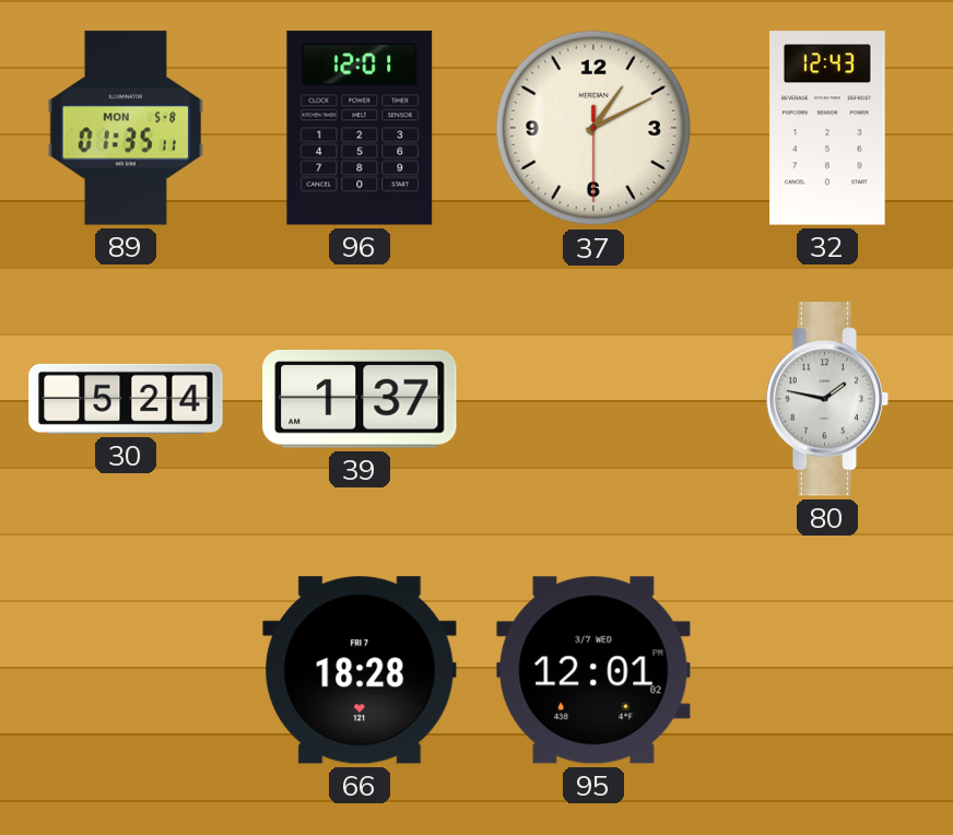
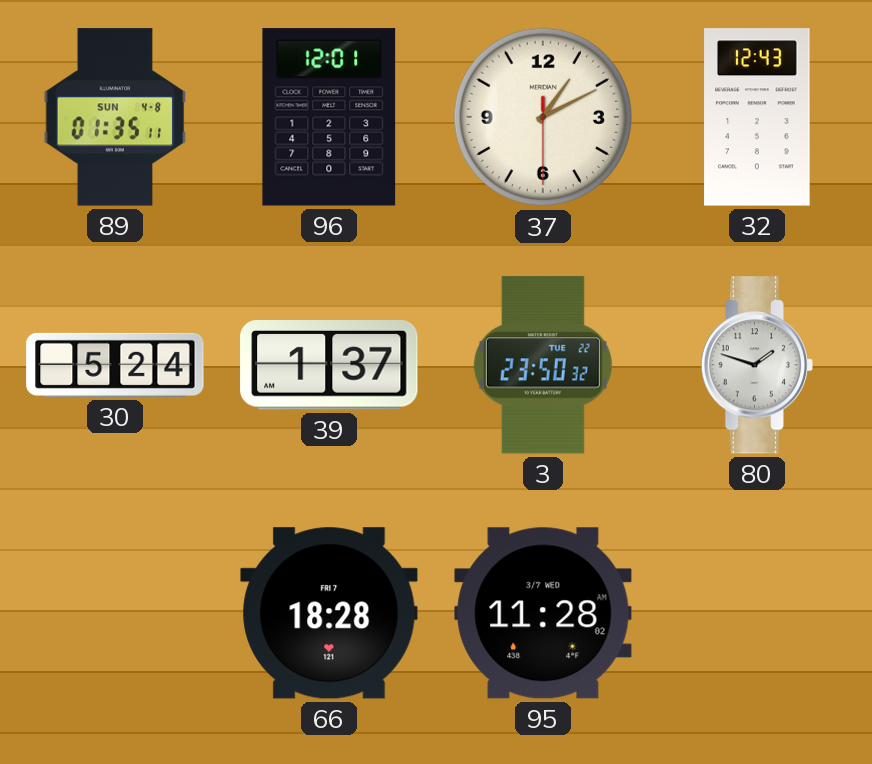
89 date: MON 5-8 -> SUN 4-8 (115, 117)
3: none -> 23:50 (543, 365)
80: 1:47 -> 1:48 (757, 365)
95: 12:01 -> 11:28 (543, 613)
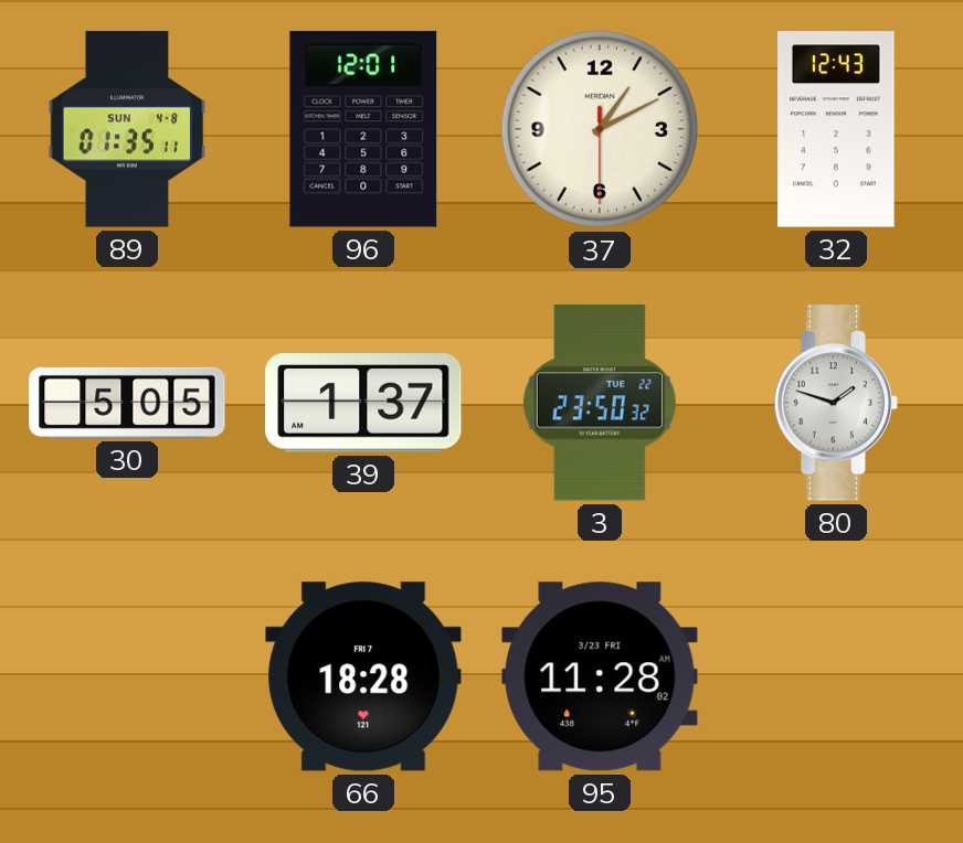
30: 5:24 -> 5:05 (127, 403)
95 date: 3/7 WED -> 3/23 FRI (600, 676)
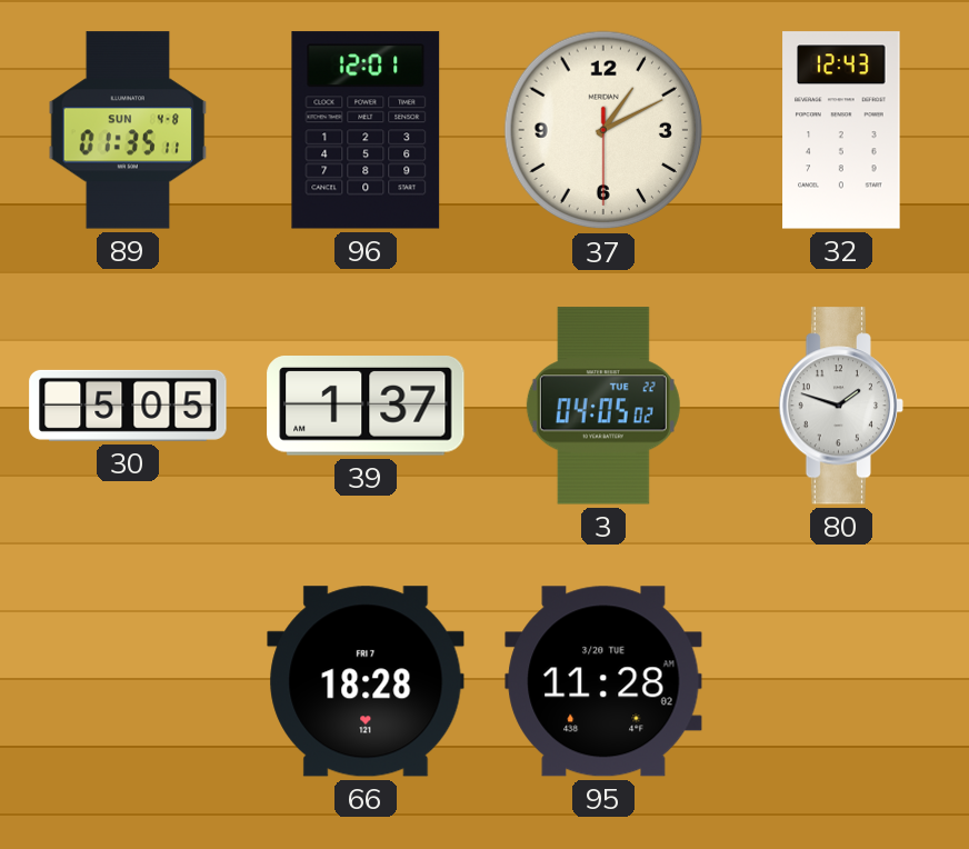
3: 23:50 -> 04:05 (603, 406)
95 date: 3/23 FRI -> 3/20 TUE (603, 681)
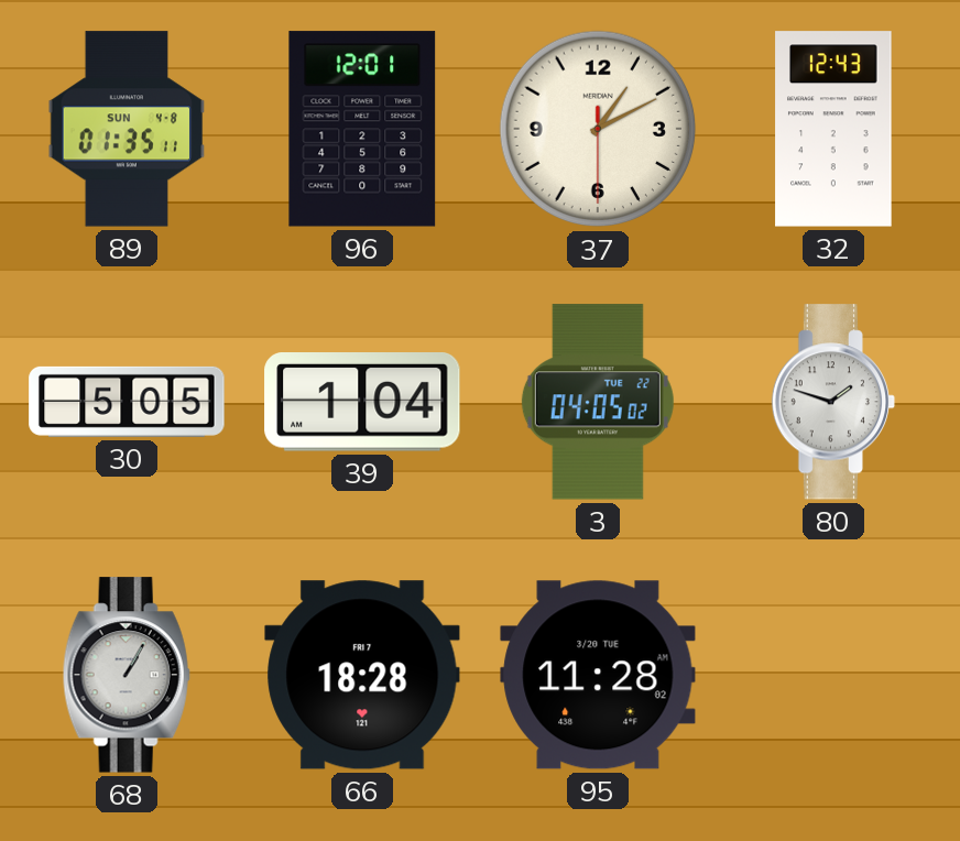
39: 1:37 -> 1:04 (362, 403)
68: none -> 1:05 (127, 675)
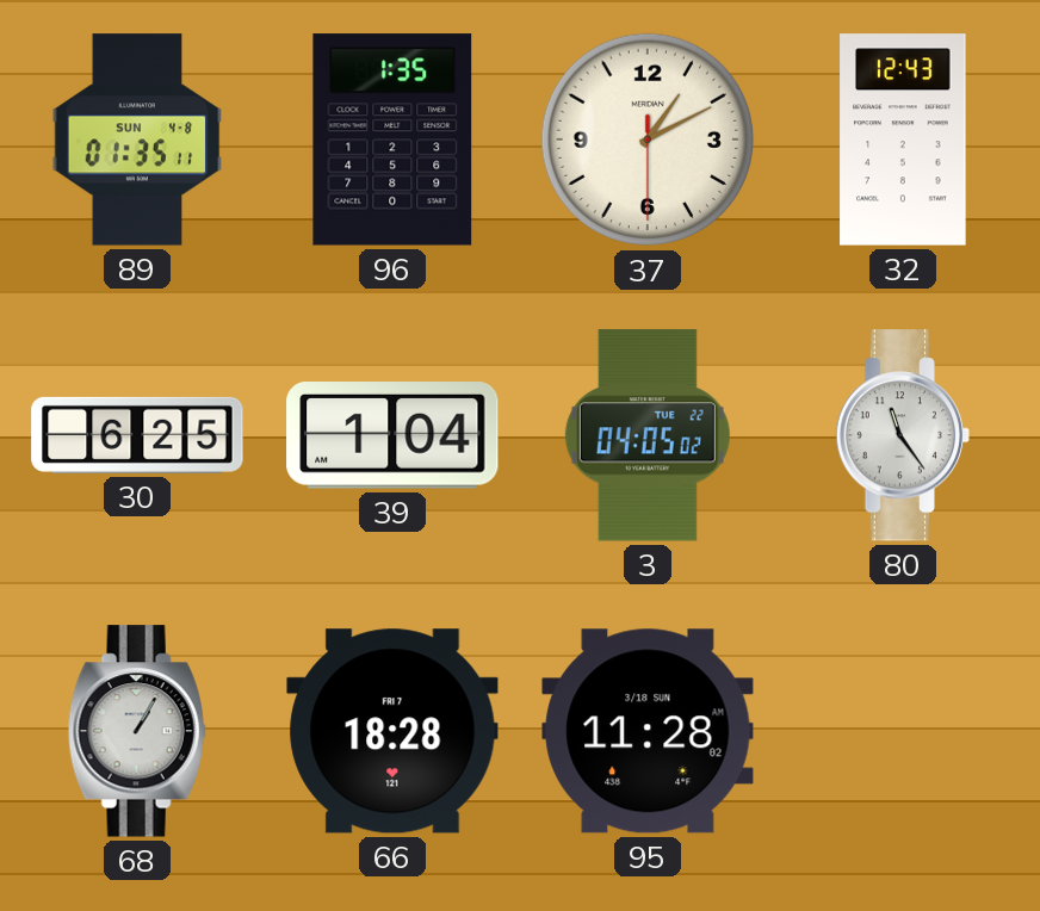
96: 12:01 -> 1:35 (392, 140)
30: 5:05 -> 6:25 (137, 435)
80: 1:48 -> 11:24 (903, 435)
95 date: 3/20 TUE -> 3/18 SUN (648, 731)
